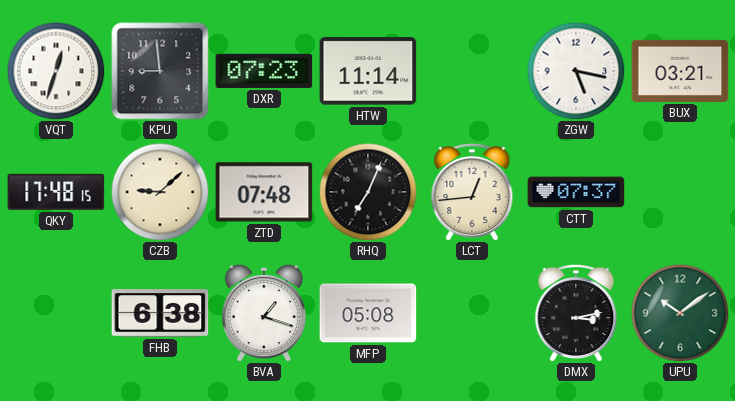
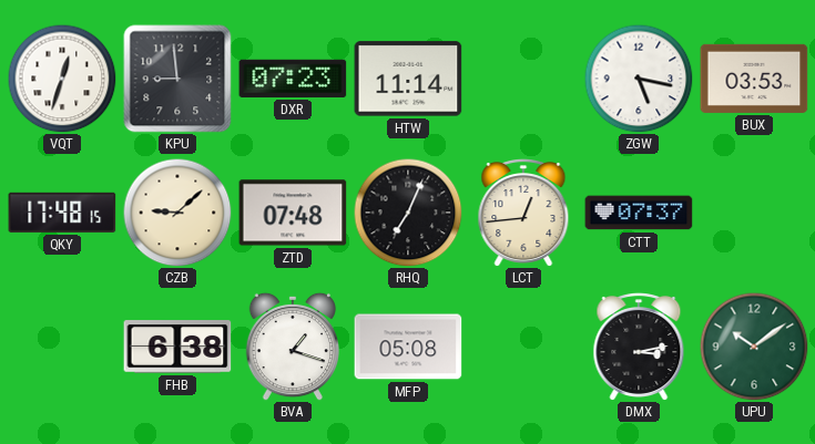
BUX: 03:21 -> 03:53 (754, 79)
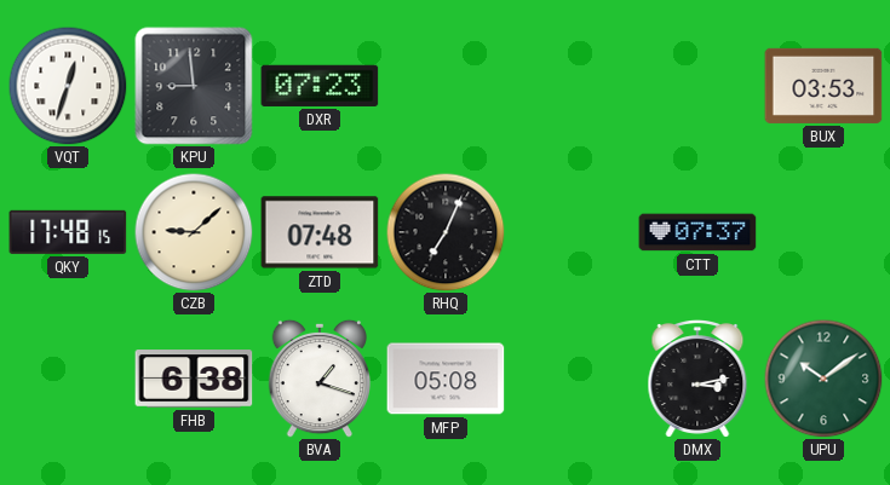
HTW: 11:14 -> none (408, 79)
ZGW: 5:17 -> none (639, 79)
LCT: 12:44 -> none (523, 214)
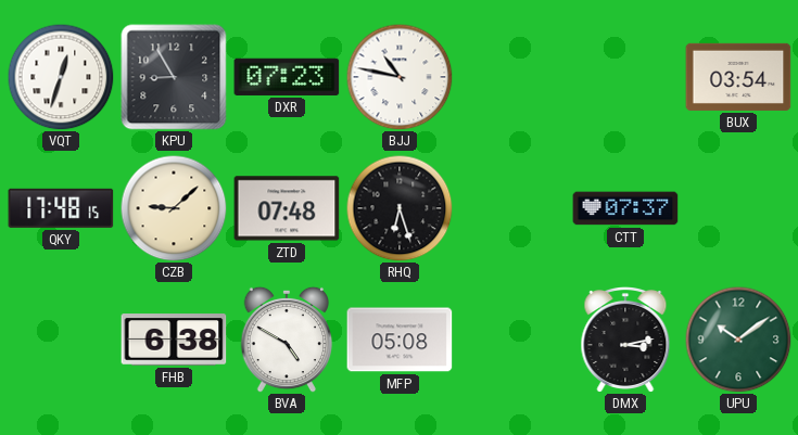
KPU: 8:59 -> 8:55 (174, 77)
BJJ: none -> 10:47 (400, 77)
BUX: 03:53 -> 03:54 (738, 77)
RHQ: 7:04 -> 6:27 (400, 208)
BVA: 1:18 -> 4:50 (287, 340)
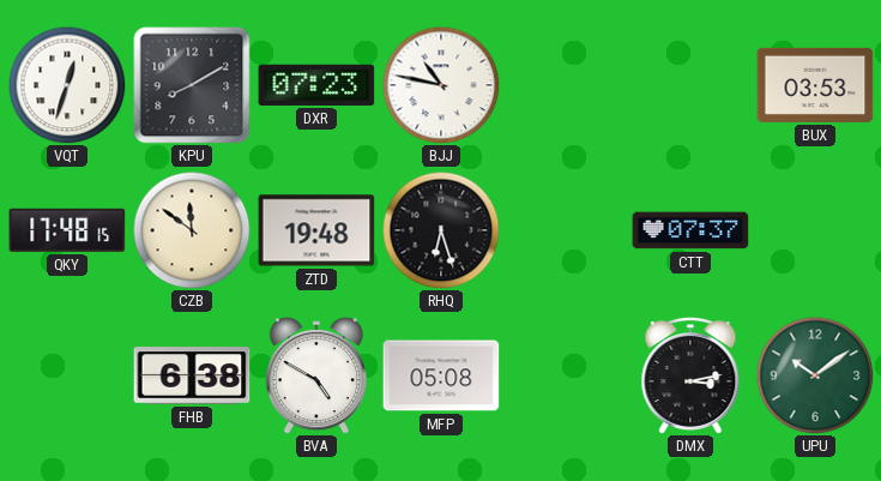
KPU: 8:55 -> 8:10 (192, 85)
BUX: 03:54 -> 03:53 (815, 85)
CZB: 9:08 -> 11:51 (192, 230)
ZTD: 07:48 -> 19:48 (316, 230)
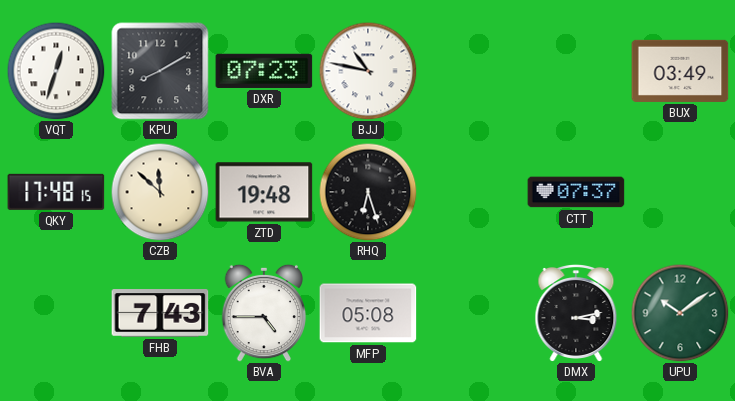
BUX: 03:53 -> 03:49 (680, 71)
CZB: 11:51 -> 11:52 (160, 192)
FHB: 6:38 -> 7:43 (160, 313)
BVA: 4:50 -> 4:45 (264, 313)
